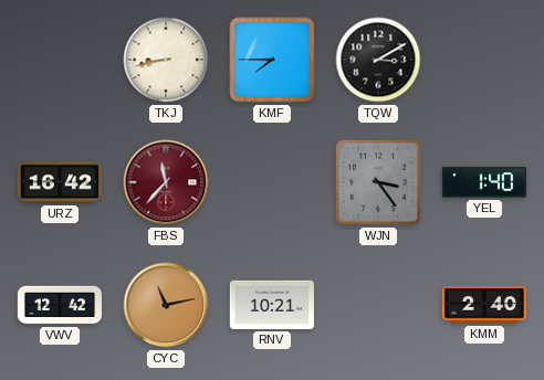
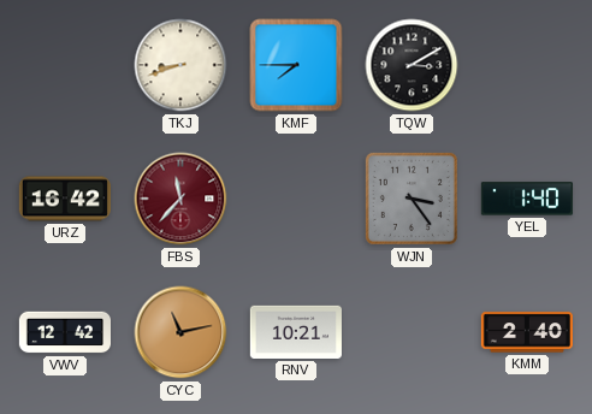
TKJ: 8:43 -> 8:42 (180, 65)
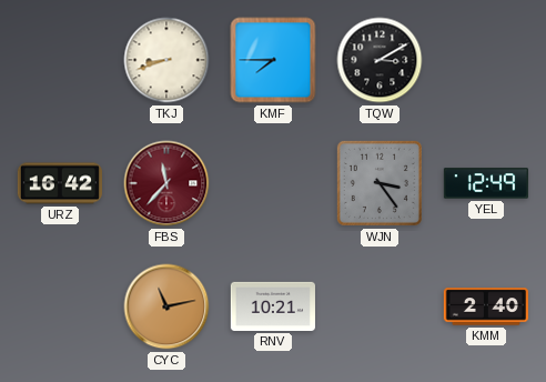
YEL: 1:40 -> 12:49 (486, 183)
VWV: 12:42 -> none (64, 332)
